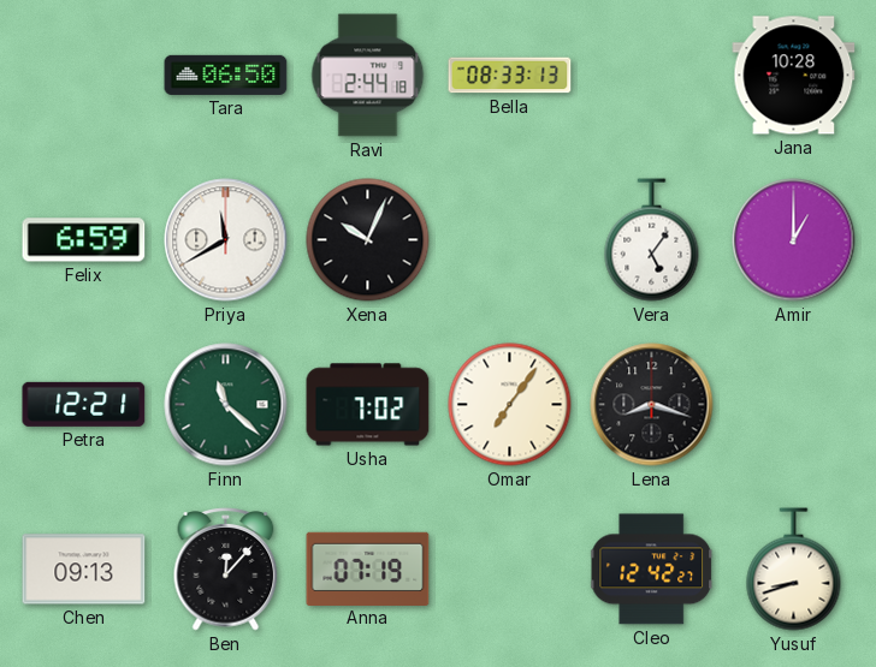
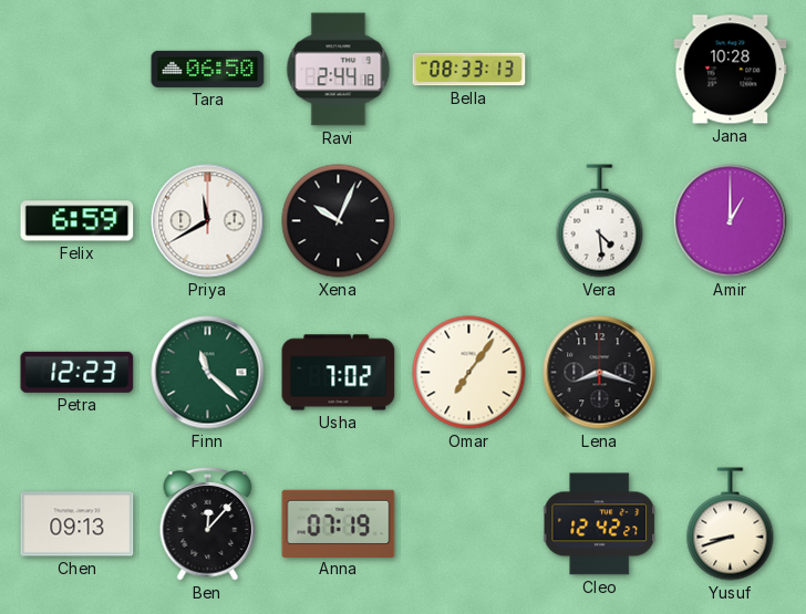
Vera: 5:06 -> 4:29 (600, 221)
Petra: 12:21 -> 12:23 (77, 372)
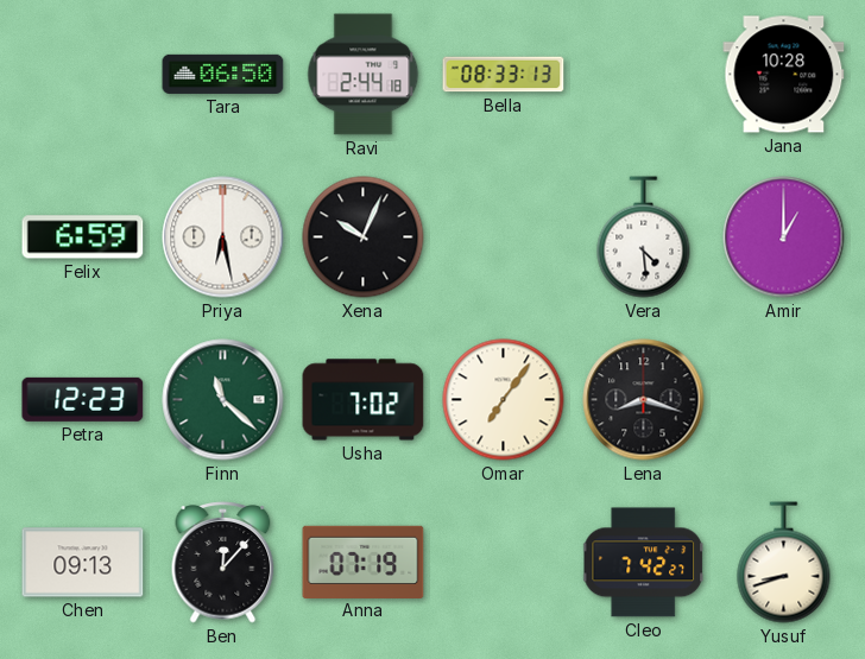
Priya: 11:40 -> 6:28 (223, 237)
Cleo: 12:42 -> 7:42 (643, 563)
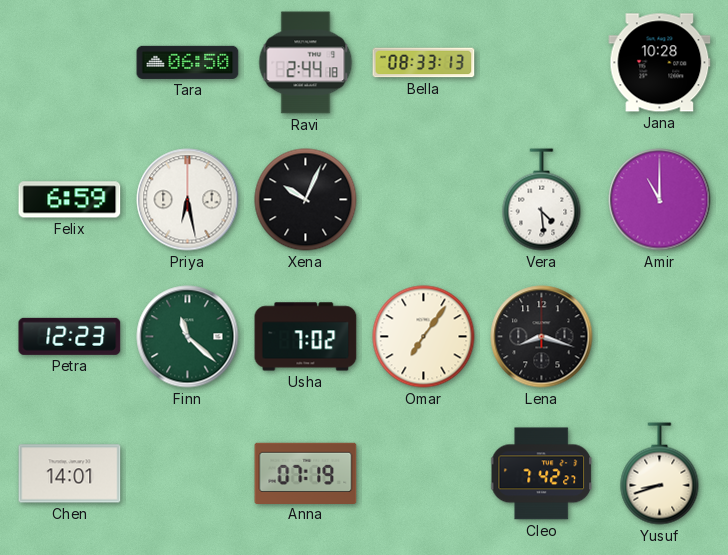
Amir: 1:00 -> 11:00 (660, 200)
Chen: 09:13 -> 14:01 (70, 474)
Ben: 12:07 -> none (223, 563)
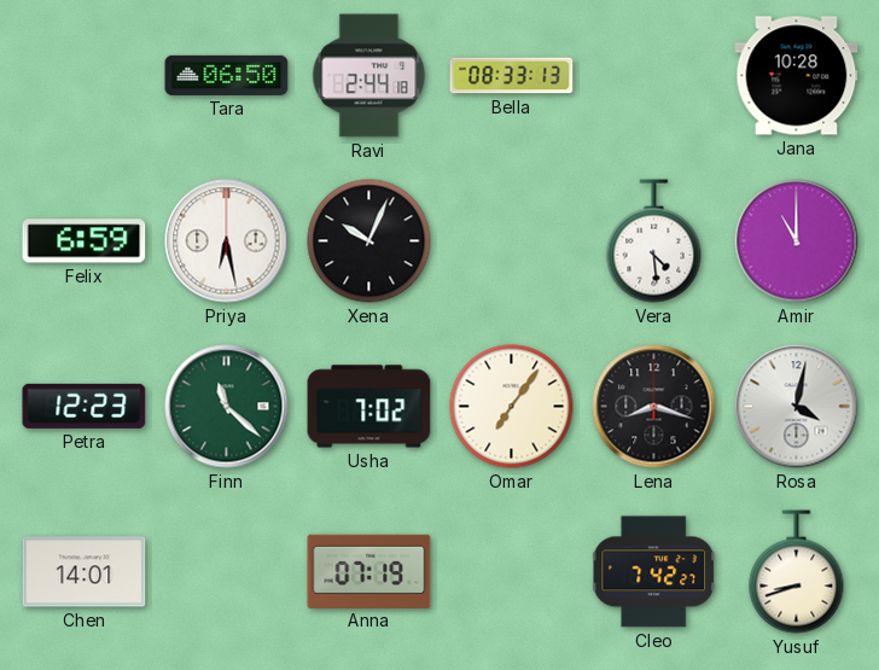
Rosa: none -> 4:02 (797, 407)
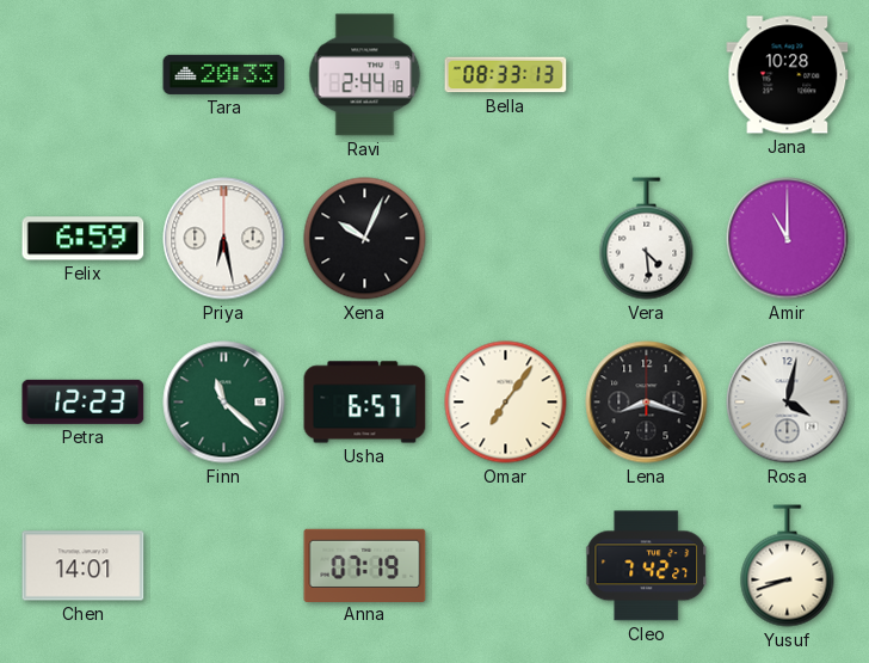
Tara: 06:50 -> 20:33 (224, 74)
Usha: 7:02 -> 6:57 (365, 403)
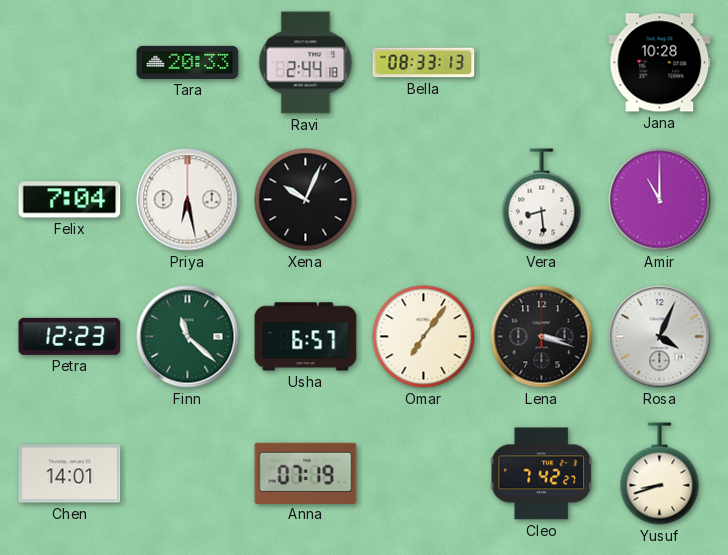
Felix: 6:59 -> 7:04 (70, 200)
Vera: 4:29 -> 8:29 (542, 200)
Lena: 8:18 -> 3:18 (542, 337)
Rosa: 4:02 -> 4:04 (660, 337)
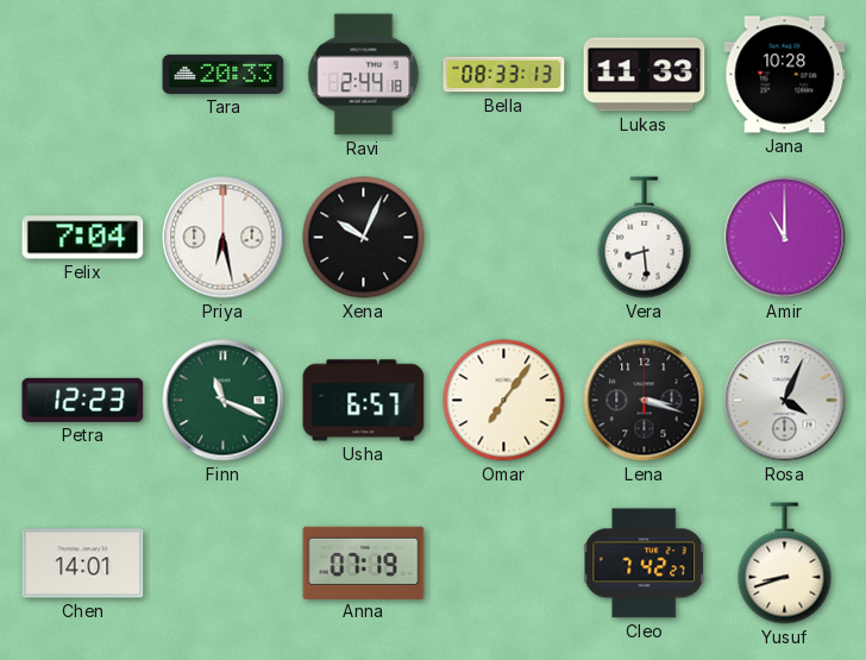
Lukas: none -> 11:33 (645, 75)
Finn: 11:22 -> 11:19 (224, 401)
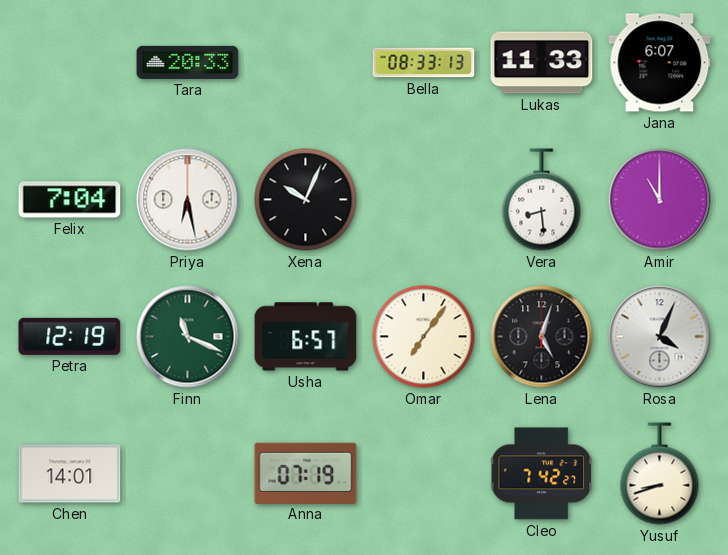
Ravi: 2:44 -> none (364, 75)
Jana: 10:28 -> 6:07 (660, 63)
Petra: 12:23 -> 12:19 (70, 336)
Lena: 3:18 -> 5:03 (542, 337)
